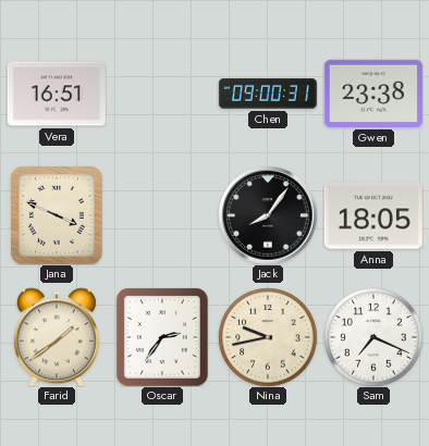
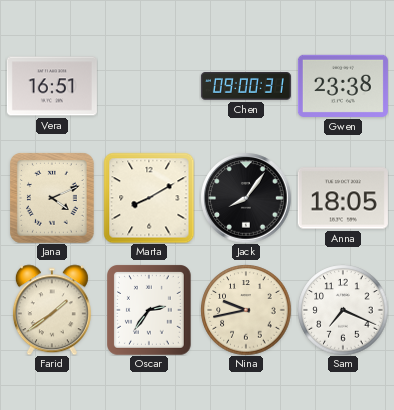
Jana: 3:49 -> 4:11 (53, 198)
Marta: none -> 8:10 (149, 198)
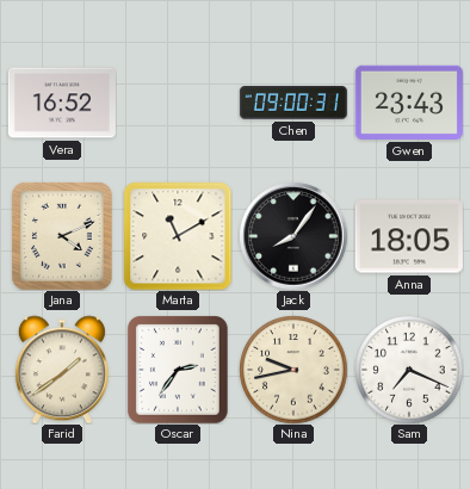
Vera: 16:51 -> 16:52 (62, 103)
Gwen: 23:38 -> 23:43 (409, 103)
Marta: 8:10 -> 11:10 (178, 236)
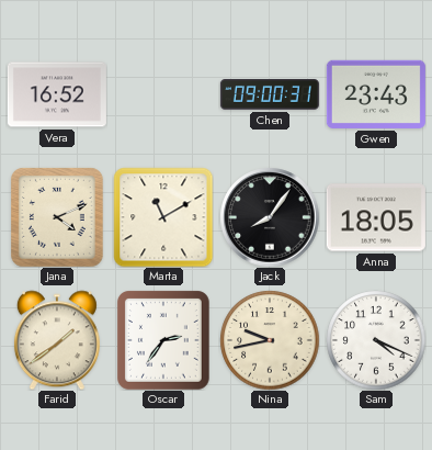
Sam: 7:19 -> 4:19 (376, 340)
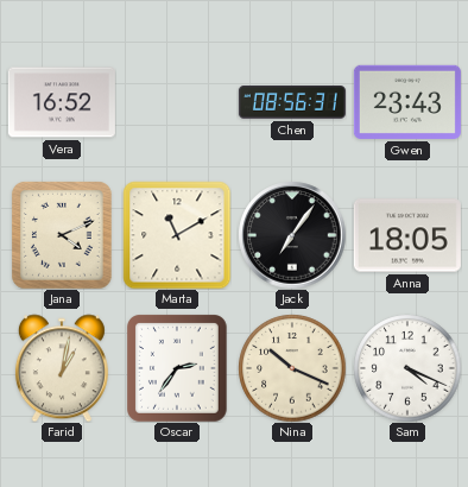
Chen: 09:00 -> 08:56 (292, 102)
Jack: 8:06 -> 7:06 (292, 235)
Farid: 1:39 -> 1:02 (62, 368)
Nina: 9:43 -> 10:19 (292, 368)
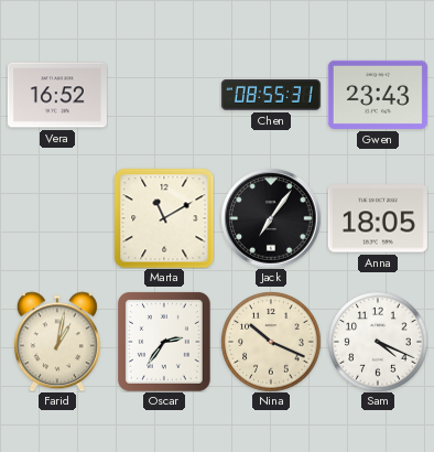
Chen: 08:56 -> 08:55 (271, 95)
Jana: 4:11 -> none (63, 235)
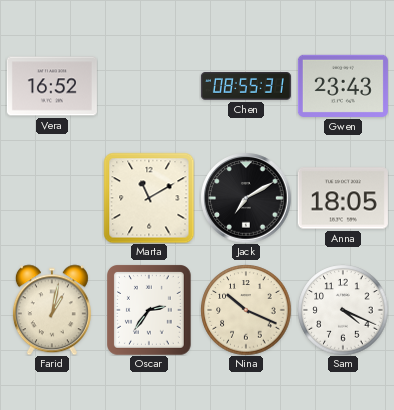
Jack: 7:06 -> 7:10 (246, 198)
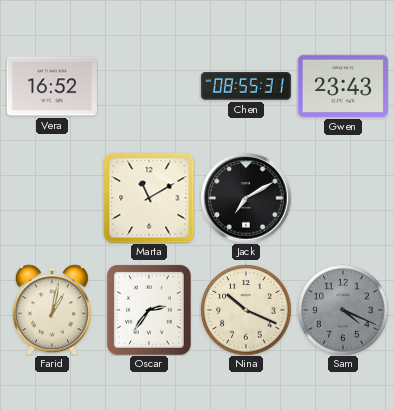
Anna: 18:05 -> none (343, 198)
Sam dial: white -> grey (343, 310)
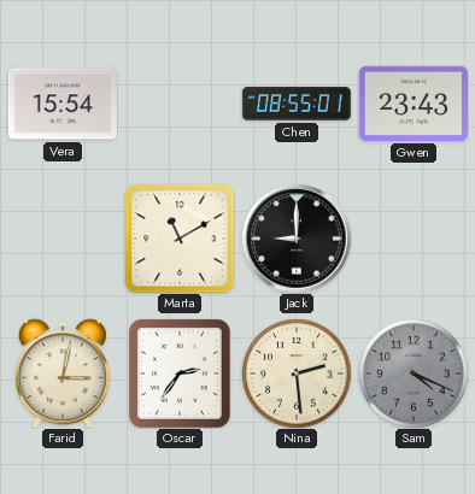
Vera: 16:52 -> 15:54 (63, 104)
Chen: 08:55:31 -> 08:55:01 (297, 104)
Jack: 7:10 -> 9:00 (297, 239)
Farid: 1:02 -> 3:02 (63, 374)
Nina: 10:19 -> 2:29 (297, 374)
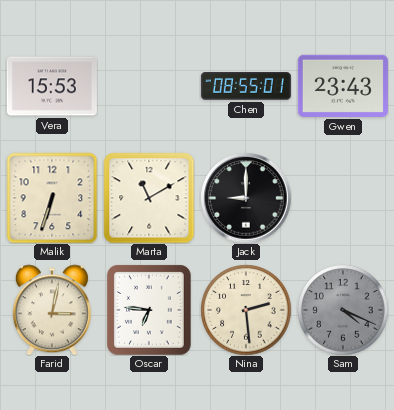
Vera: 15:54 -> 15:53 (52, 86)
Malik: none -> 6:33 (52, 198)
Oscar: 2:36 -> 6:46 (150, 310)
